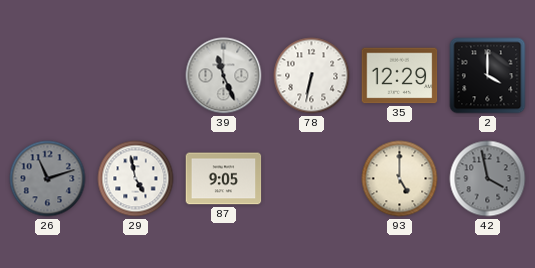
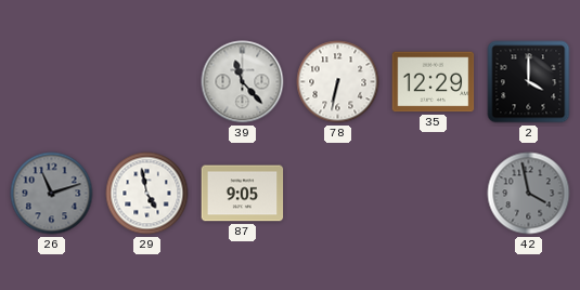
39: 11:26 -> 11:23 (243, 82)
93: 5:00 -> none (400, 179)
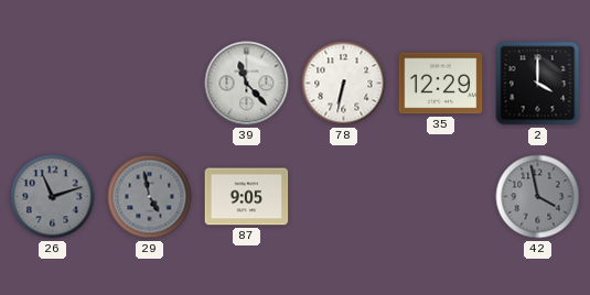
29 dial: white -> grey (150, 197)
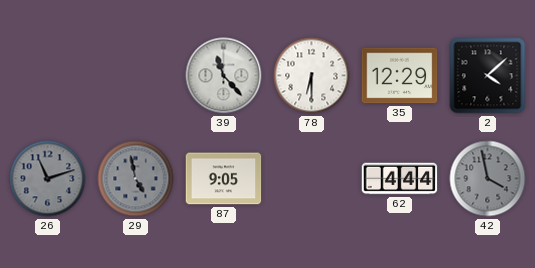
78: 6:32 -> 6:30 (312, 76)
2: 4:00 -> 4:08 (488, 76)
62: none -> 4:44 (400, 179)
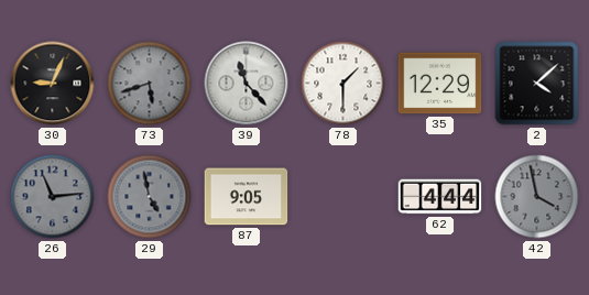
30: none -> 9:04 (53, 84)
73: none -> 5:42 (150, 84)
78: 6:30 -> 1:30 (343, 84)
26: 11:12 -> 11:14 (53, 197)
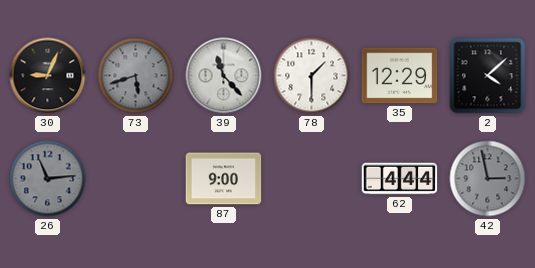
29: 4:58 -> none (150, 197)
87: 9:05 -> 9:00 (224, 179)
42: 3:58 -> 2:58 (488, 179)
